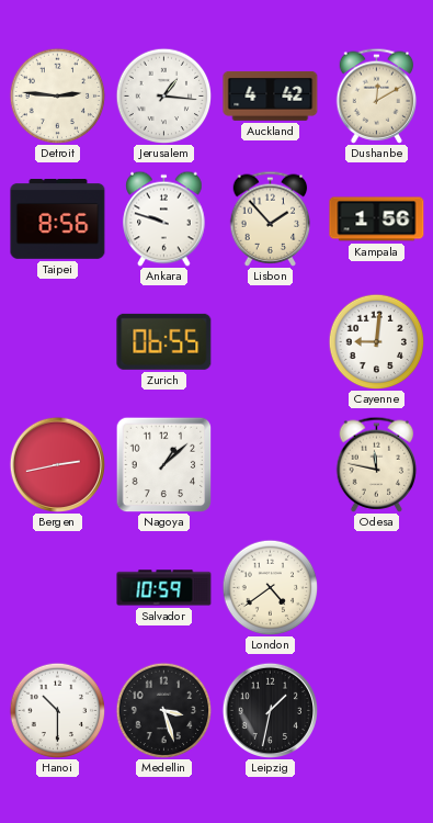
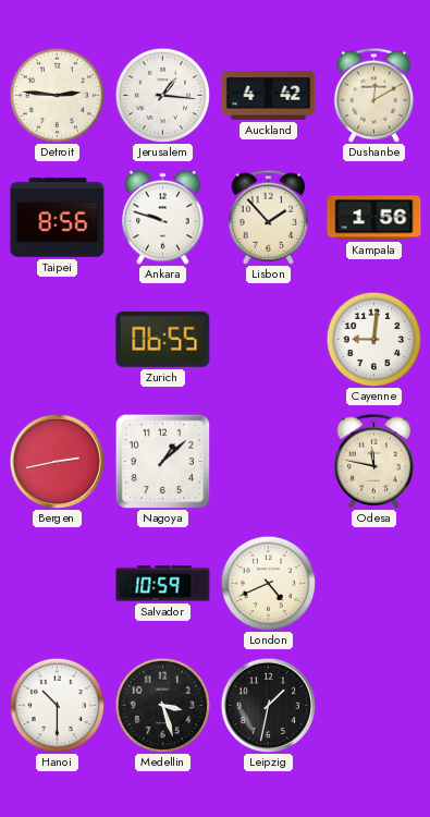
London: 4:39 -> 4:41 (268, 583)
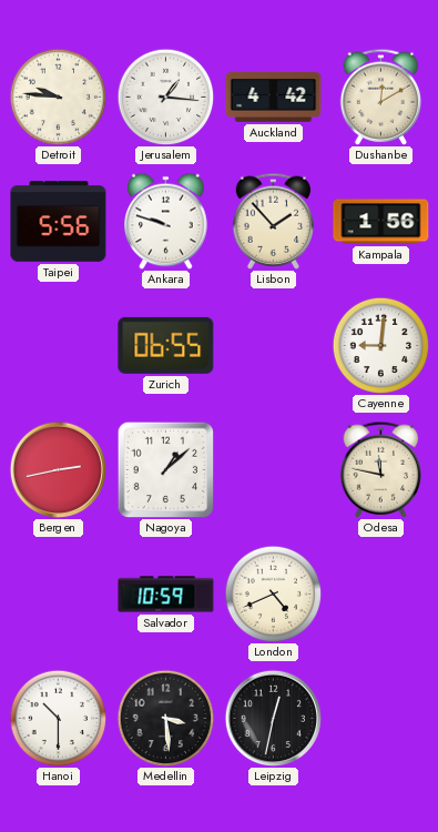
Detroit: 2:46 -> 9:46 (58, 97)
Taipei: 8:56 -> 5:56 (59, 222)
Medellin: 3:27 -> 3:29 (165, 718)
Leipzig: 1:32 -> 12:32 (273, 718)
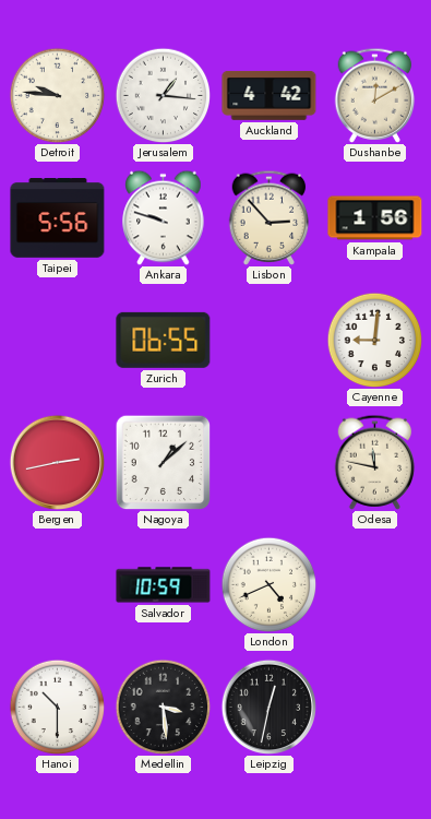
Lisbon: 1:53 -> 2:53 (270, 217)
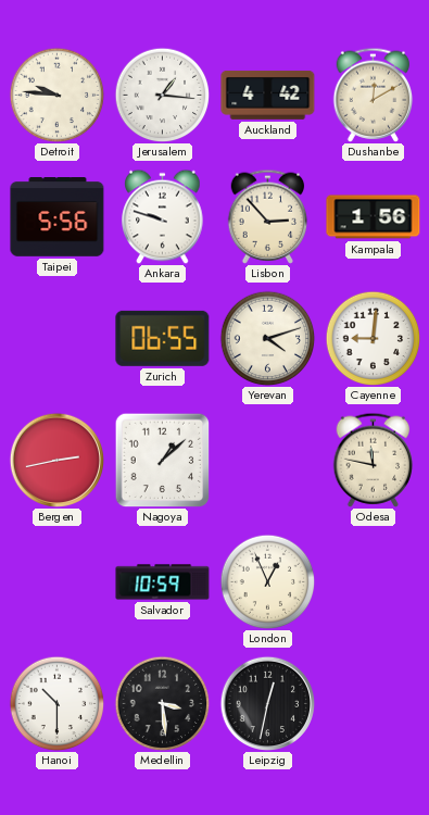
Yerevan: none -> 4:12 (267, 338)
London: 4:41 -> 12:56 (267, 581)
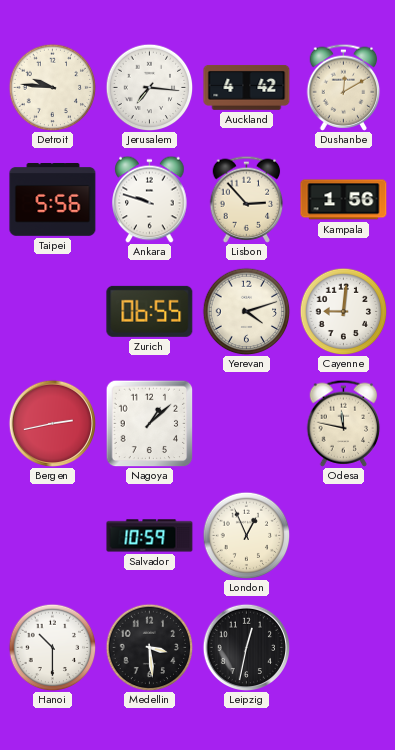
Jerusalem: 1:16 -> 7:16 (149, 87)
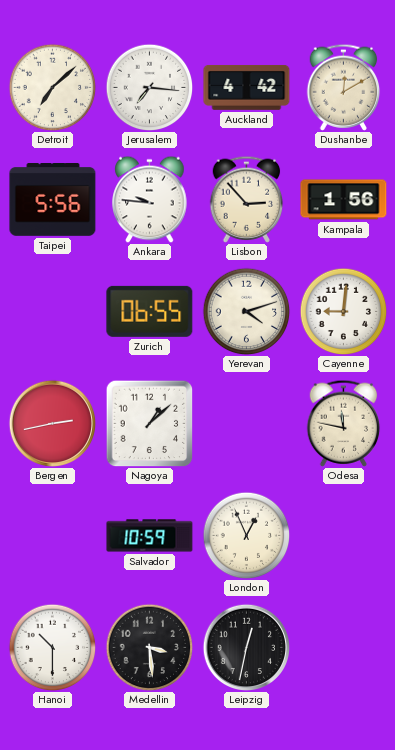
Detroit: 9:46 -> 7:08 (52, 87)
Ankara: 9:48 -> 9:46 (150, 199)
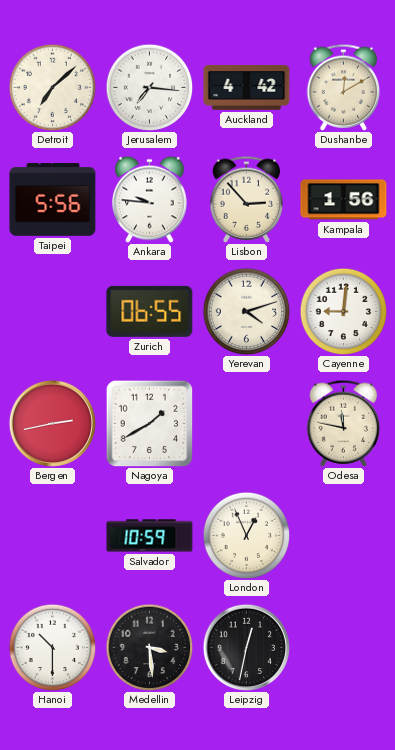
Nagoya: 1:08 -> 1:40 (149, 423)
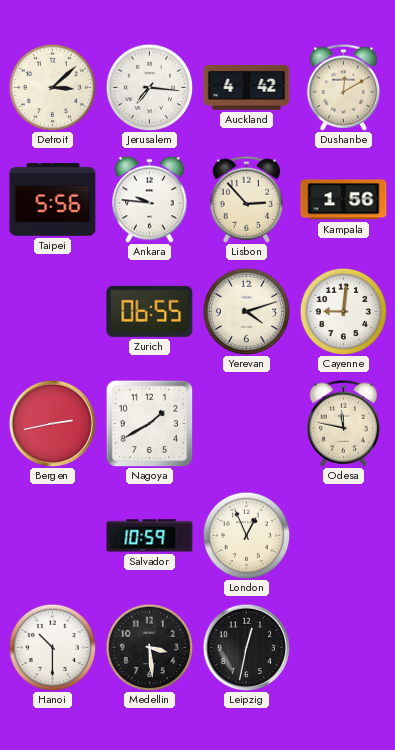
Detroit: 7:08 -> 3:08 (52, 87)
